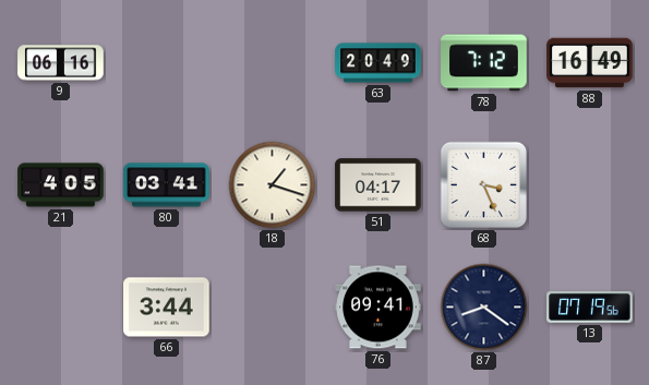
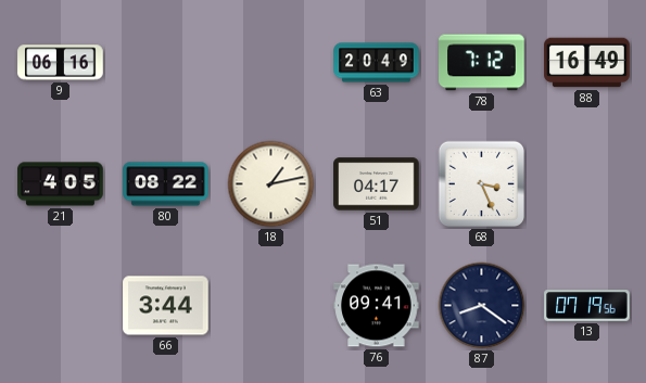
80: 03:41 -> 08:22 (166, 184)
18: 1:18 -> 1:13 (271, 184)
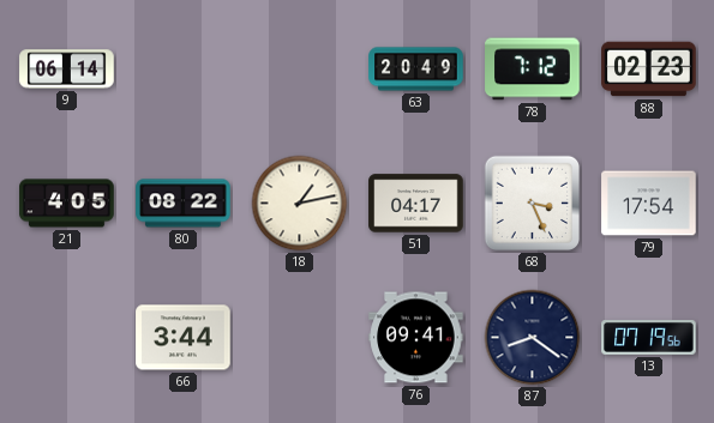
9: 06:16 -> 06:14 (67, 70)
88: 16:49 -> 02:23 (649, 70)
79: none -> 17:54 (649, 204)
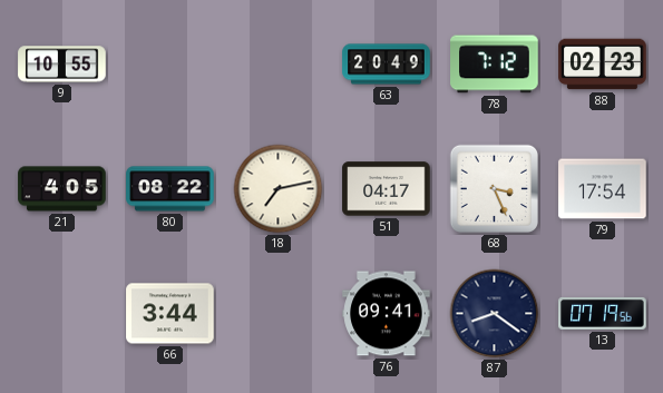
9: 06:14 -> 10:55 (62, 65)
18: 1:13 -> 7:13 (279, 189)
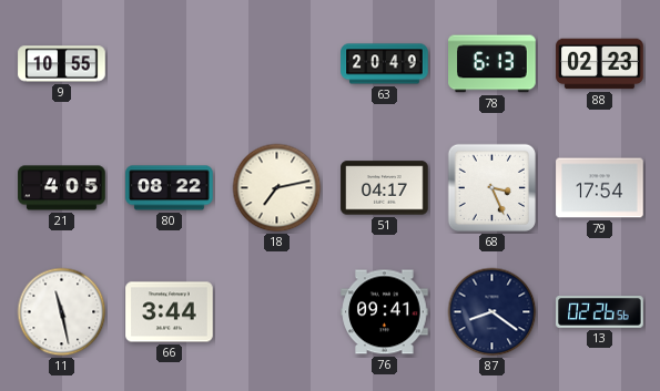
78: 7:12 -> 6:13 (493, 64)
11: none -> 11:28 (62, 312)
13: 07:19 -> 02:26 (600, 312)
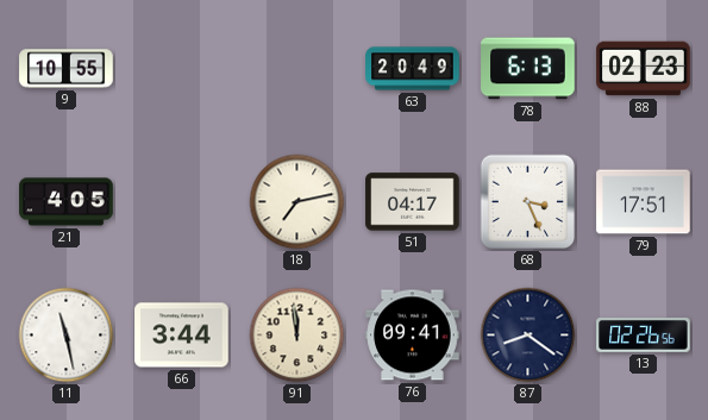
80: 08:22 -> none (170, 188)
79: 17:54 -> 17:51 (644, 202)
91: none -> 11:59 (297, 336)
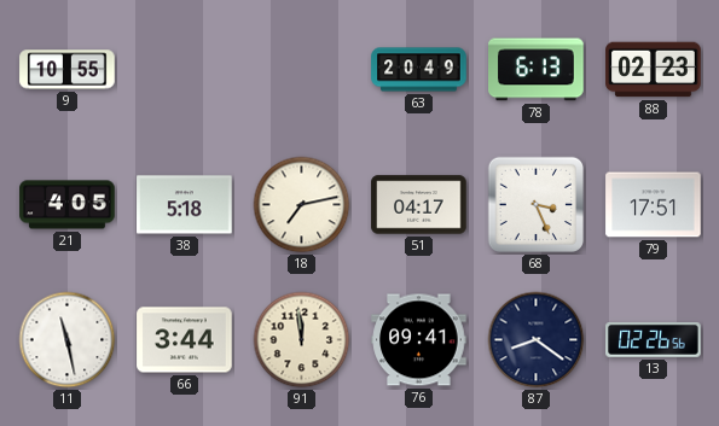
38: none -> 5:18 (185, 205)
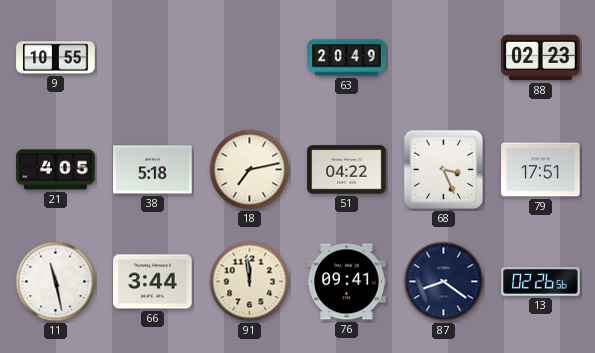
78: 6:13 -> none (537, 70)
51: 04:17 -> 04:22 (347, 170)
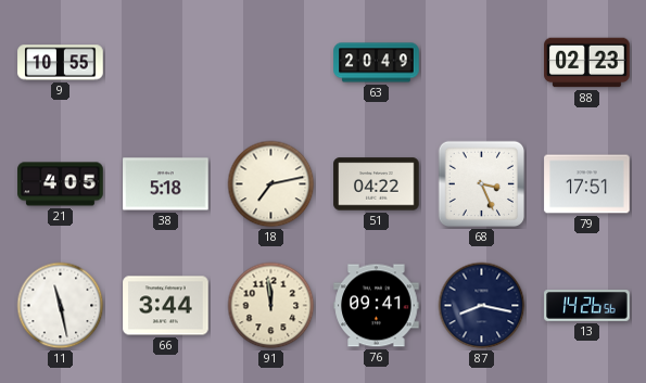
87: 8:21 -> 8:17 (482, 306)
13: 02:26 -> 14:26 (587, 306)
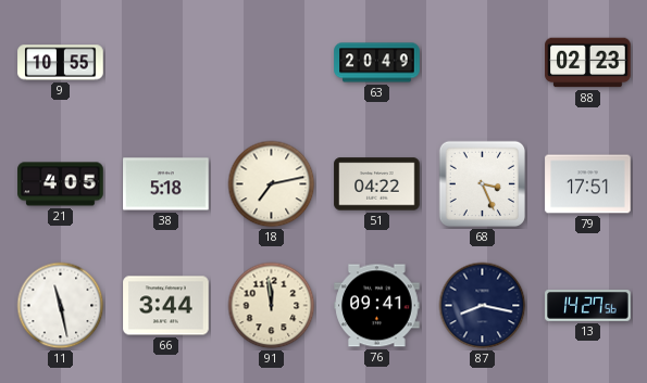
13: 14:26 -> 14:27 (588, 306)
